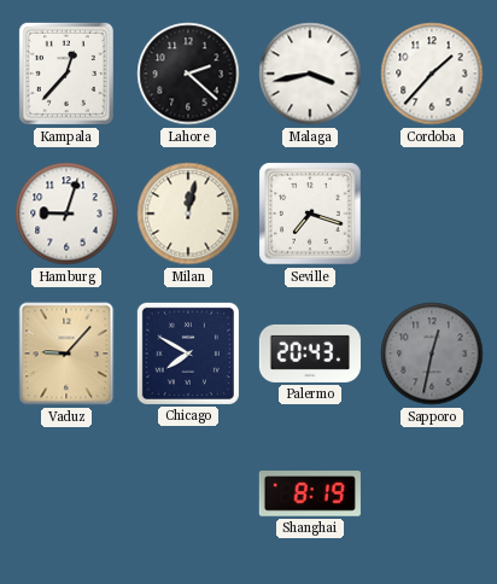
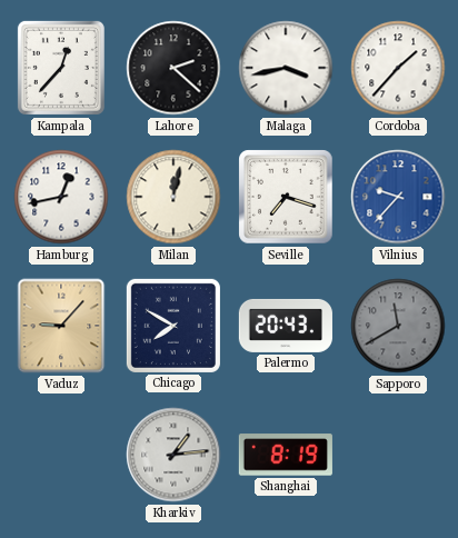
Hamburg: 9:03 -> 12:43 (61, 197)
Vilnius: none -> 9:37 (398, 197)
Sapporo: 12:32 -> 11:40 (398, 326)
Kharkiv: none -> 1:14 (173, 455)
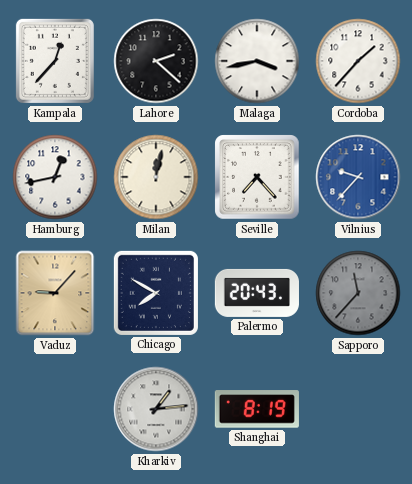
Seville: 7:18 -> 7:23 (257, 177)
Sapporo: 11:40 -> 11:37 (358, 293)
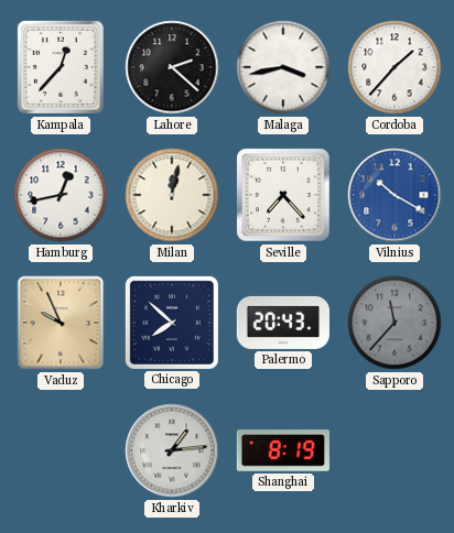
Vilnius: 9:37 -> 10:20 (394, 195)
Vaduz: 9:07 -> 9:56 (61, 323)
Chicago: 7:50 -> 7:52 (172, 323)
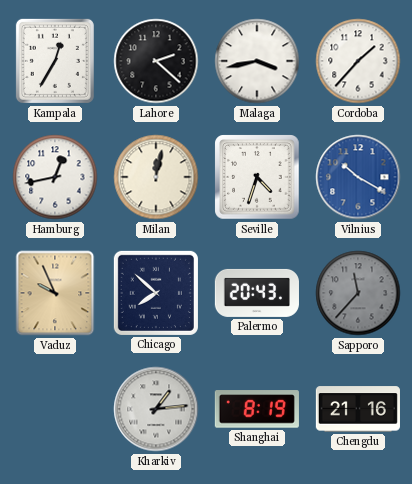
Kampala: 12:37 -> 12:35 (55, 61)
Seville: 7:23 -> 4:33 (257, 177)
Chengdu: none -> 21:16 (358, 409)
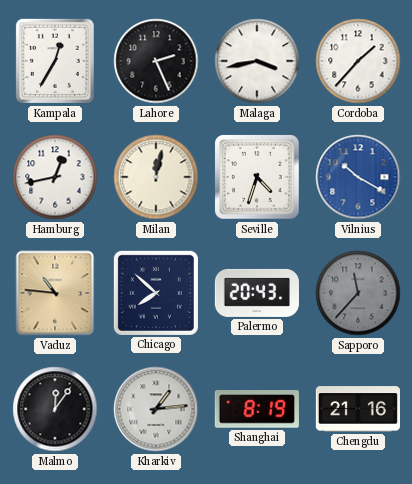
Lahore: 2:22 -> 2:26 (156, 61)
Vaduz: 9:56 -> 10:46 (55, 293)
Malmo: none -> 12:06 (55, 409)
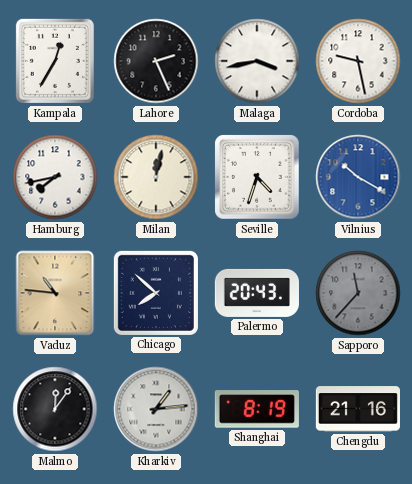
Cordoba: 1:37 -> 9:28 (358, 61)
Hamburg: 12:43 -> 7:43 (55, 177)
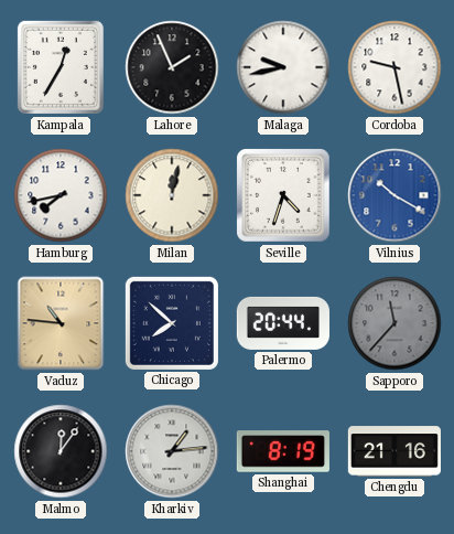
Lahore: 2:26 -> 1:56 (172, 67)
Malaga: 3:43 -> 9:43 (283, 67)
Palermo: 20:43 -> 20:44 (283, 323)
